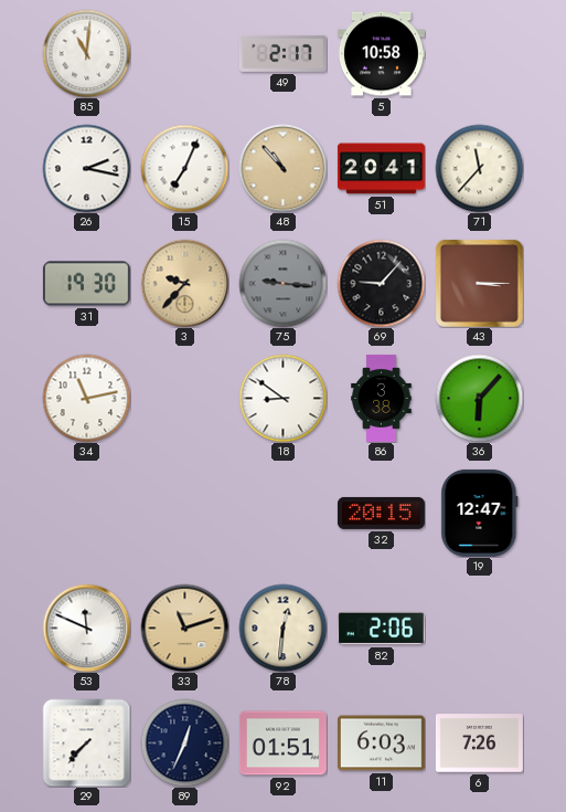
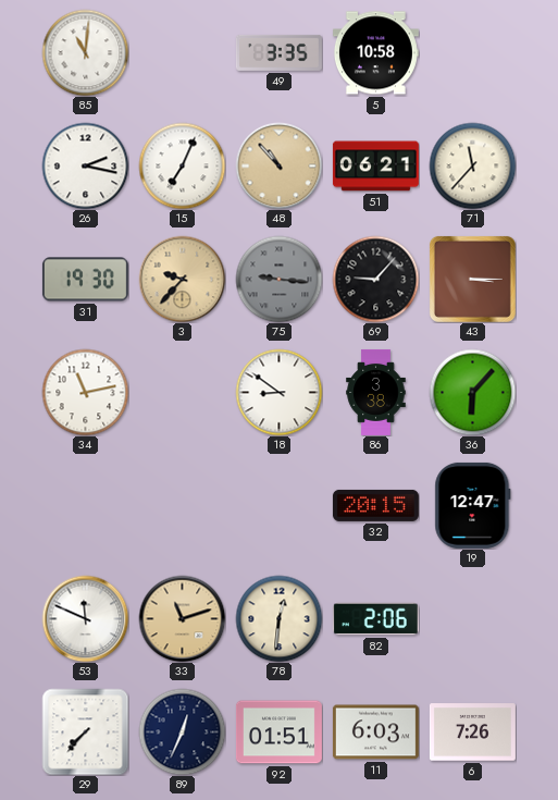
49: 2:17 -> 3:35 (278, 52)
51: 20:41 -> 06:21 (375, 167)
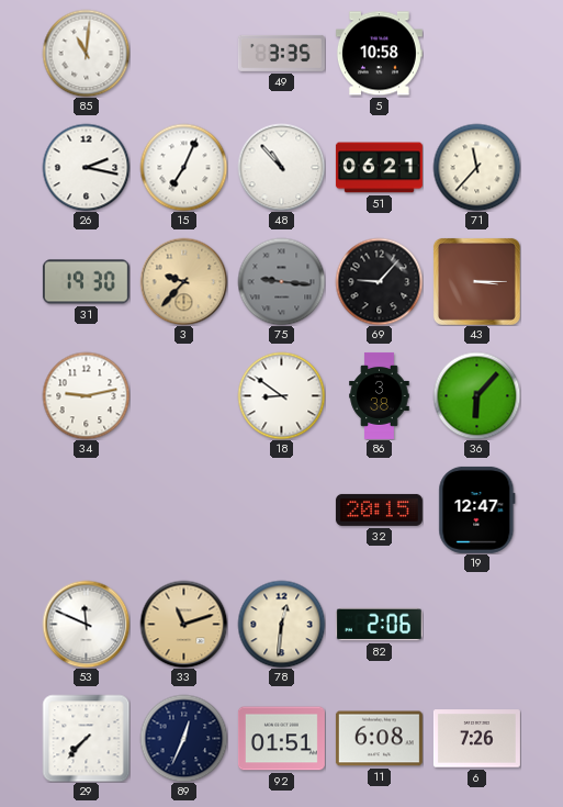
48 dial: champagne -> white (281, 167)
34: 11:13 -> 9:13 (86, 395)
11: 6:03 -> 6:08 (379, 739)
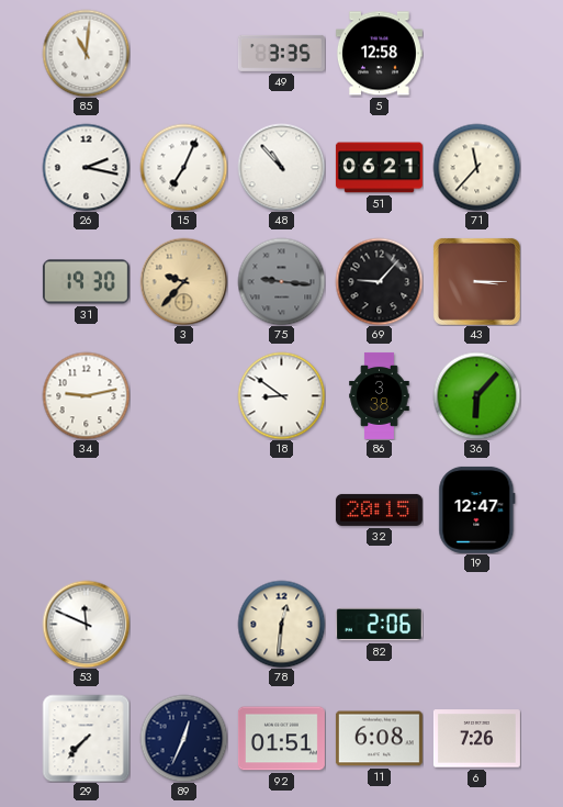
5: 10:58 -> 12:58 (379, 54)
33: 11:12 -> none (183, 624)
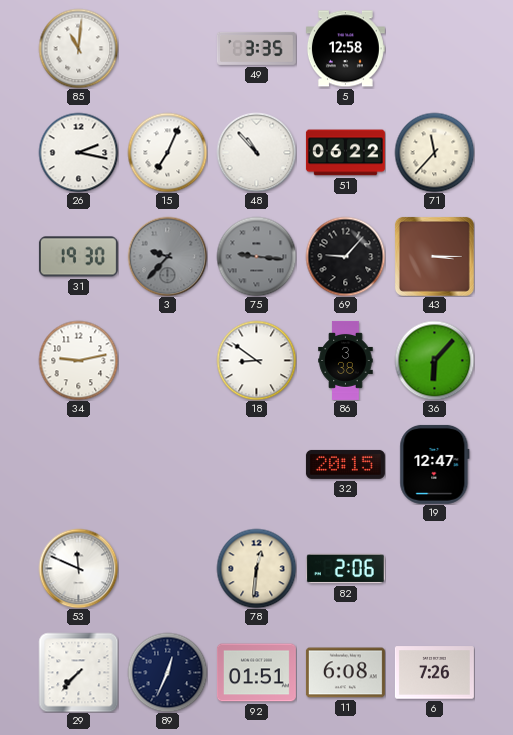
51: 06:21 -> 06:22 (345, 153)
3 dial: champagne -> grey (167, 256)
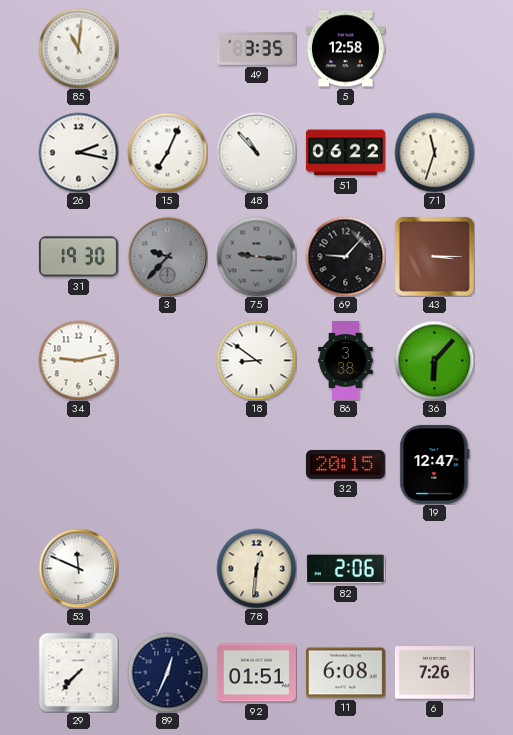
71: 11:37 -> 11:33 (434, 152)
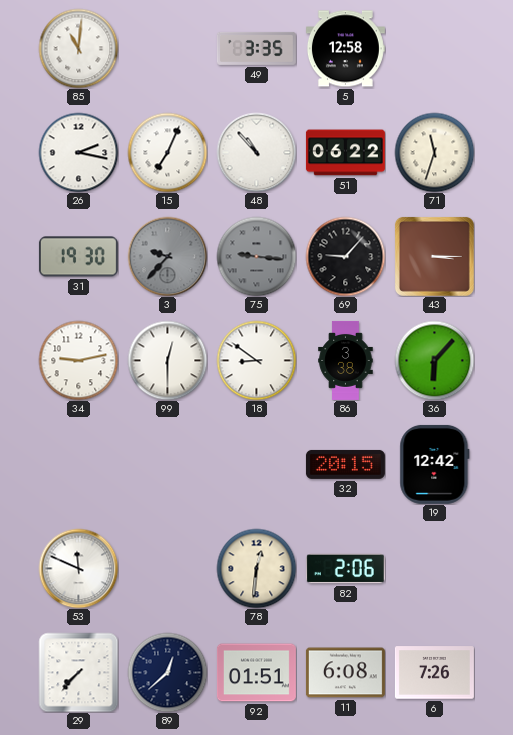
99: none -> 12:30 (167, 360)
19: 12:47 -> 12:42 (435, 464)
89: 12:34 -> 12:38 (167, 672)
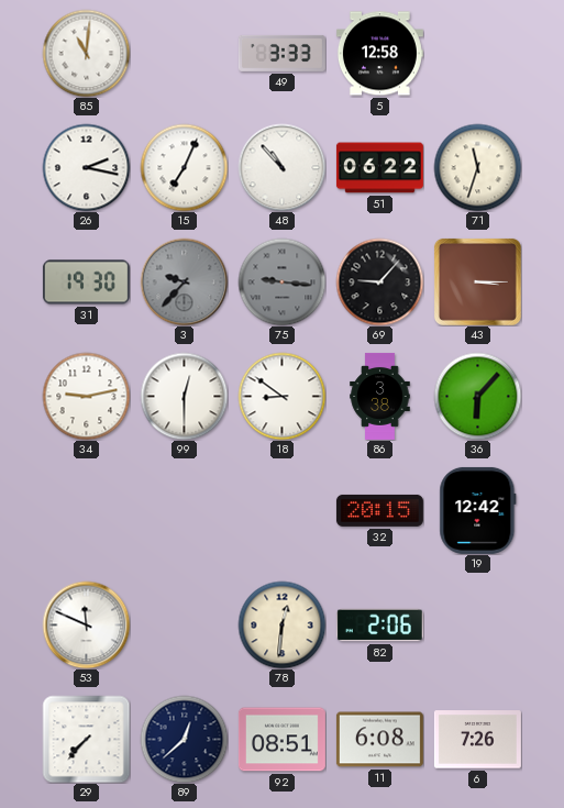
49: 3:35 -> 3:33 (281, 53)
92: 01:51 -> 08:51 (281, 740)
